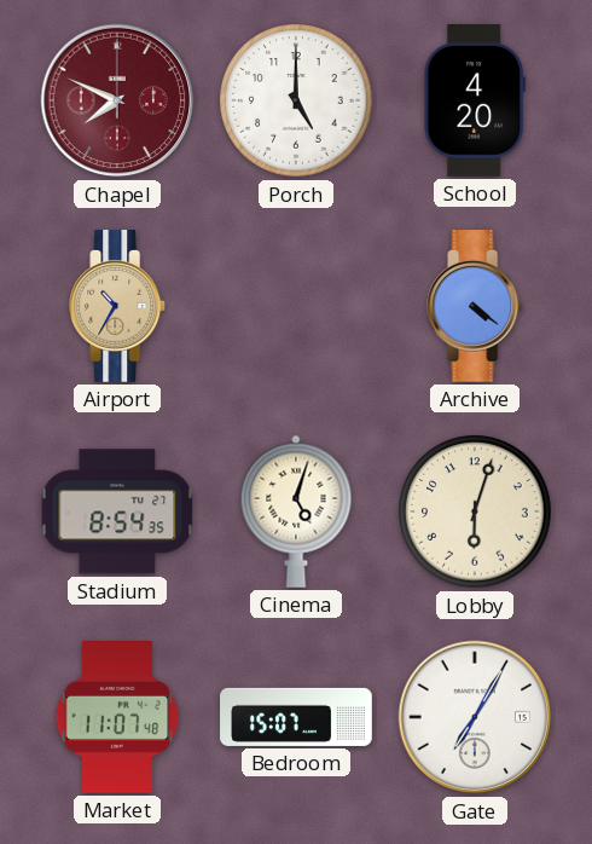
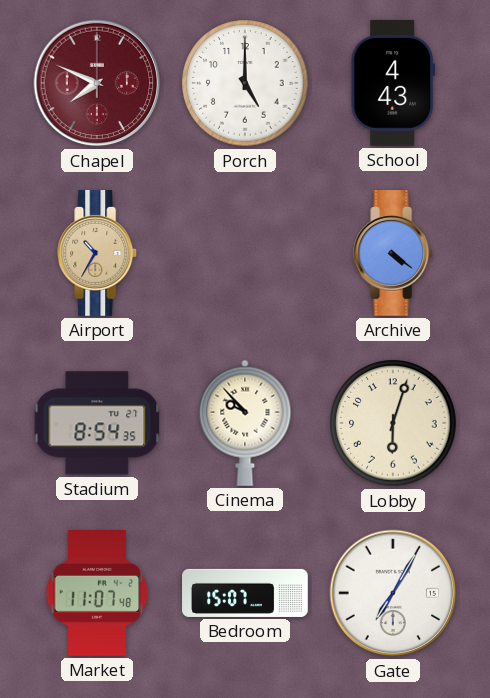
School: 4:20 -> 4:43 (393, 83)
Cinema: 5:03 -> 9:53 (245, 423)
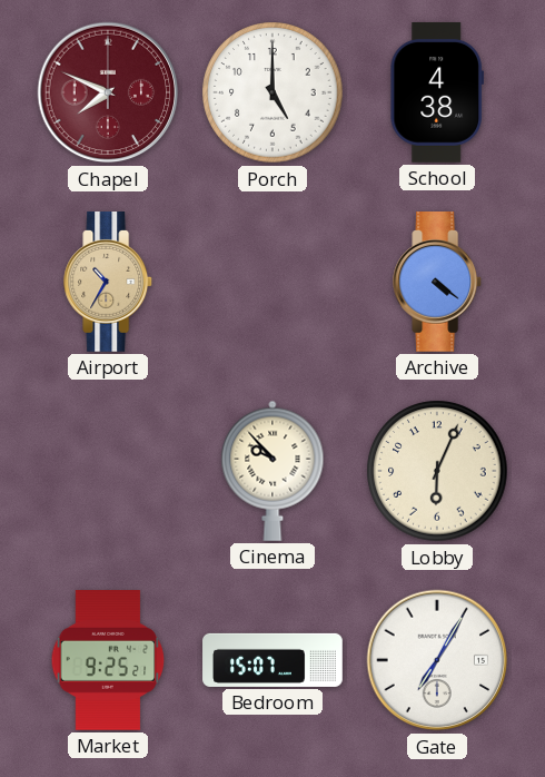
School: 4:43 -> 4:38 (437, 92)
Stadium: 8:54 -> none (97, 423)
Lobby: 6:03 -> 6:04 (437, 471)
Market: 11:07 -> 9:25 (108, 661)
